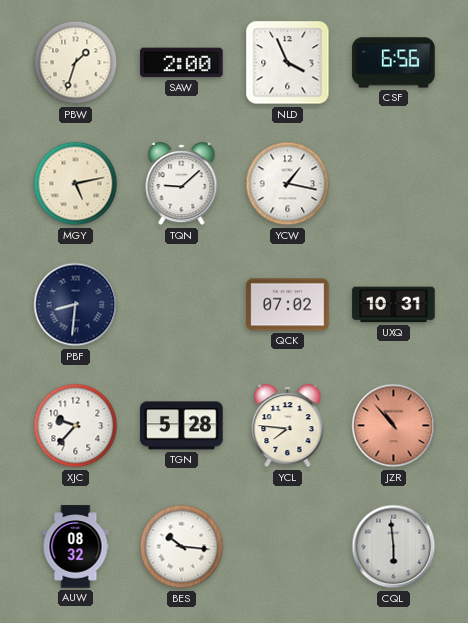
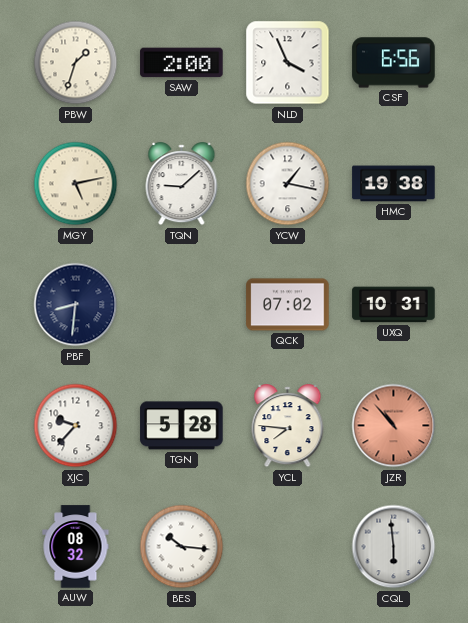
HMC: none -> 19:38 (394, 184)
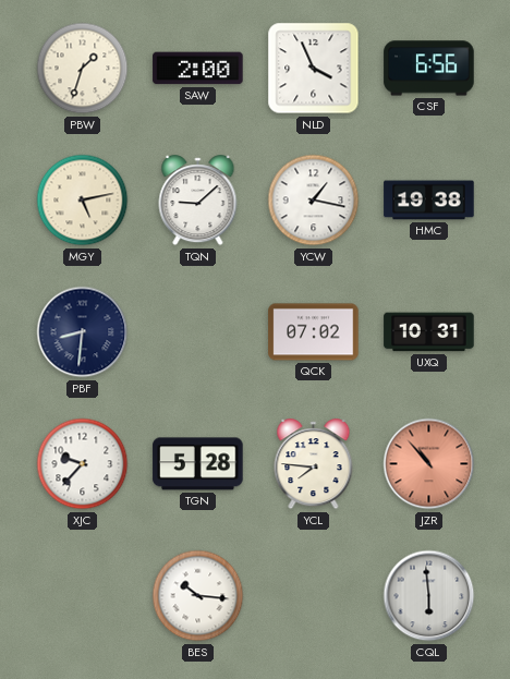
AUW: 08:32 -> none (76, 547)
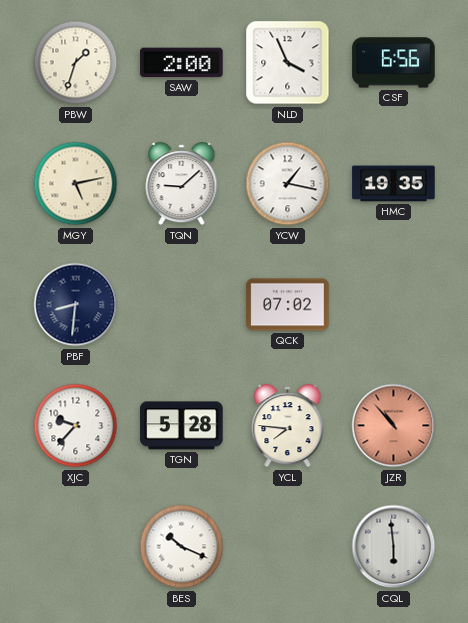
HMC: 19:38 -> 19:35 (394, 184)
UXQ: 10:31 -> none (429, 332)
BES: 10:16 -> 10:19 (182, 547)
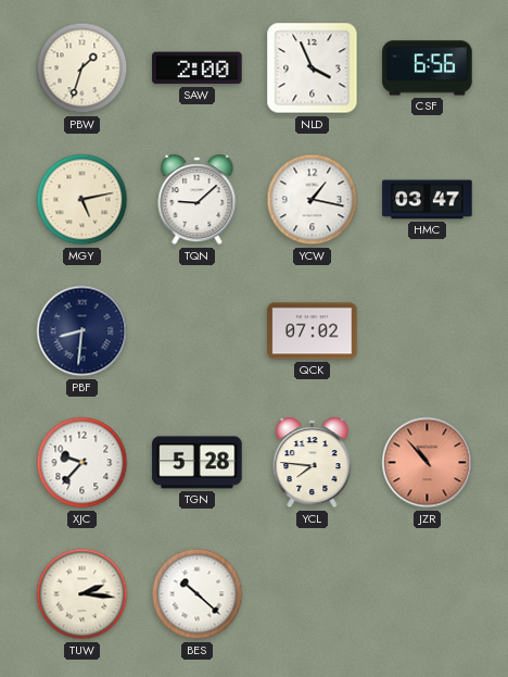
HMC: 19:35 -> 03:47 (428, 200)
TUW: none -> 2:16 (82, 594)
BES: 10:19 -> 10:22 (198, 594)
CQL: 5:59 -> none (394, 547)
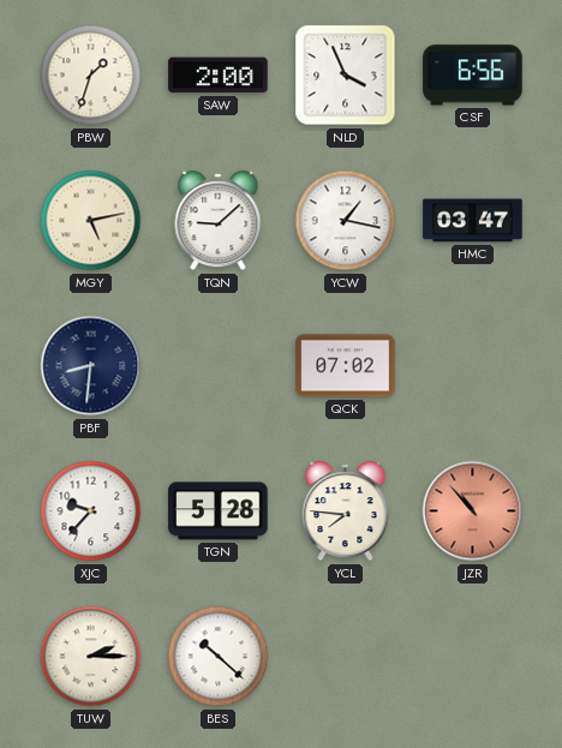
TUW: 2:16 -> 2:15 (91, 657)
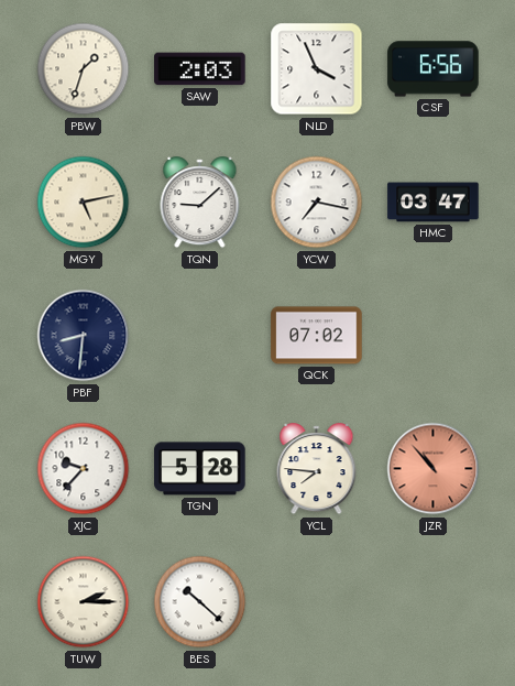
SAW: 2:00 -> 2:03 (200, 69)
YCW: 1:17 -> 7:17 (317, 203)
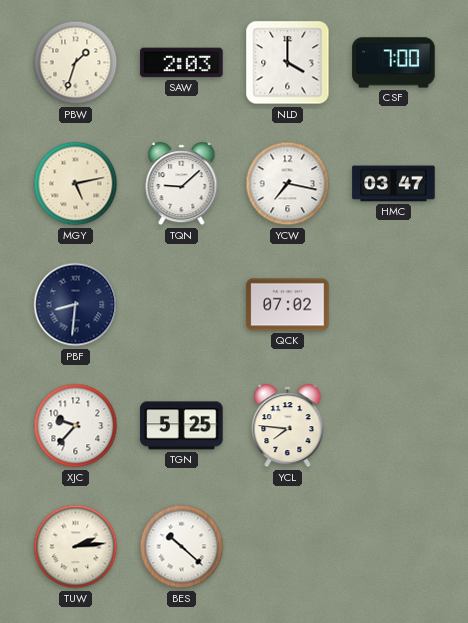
NLD: 3:56 -> 4:00 (288, 63)
CSF: 6:56 -> 7:00 (394, 63)
TGN: 5:28 -> 5:25 (182, 426)
JZR: 10:53 -> none (434, 469)
TUW: 2:15 -> 2:14 (76, 547)
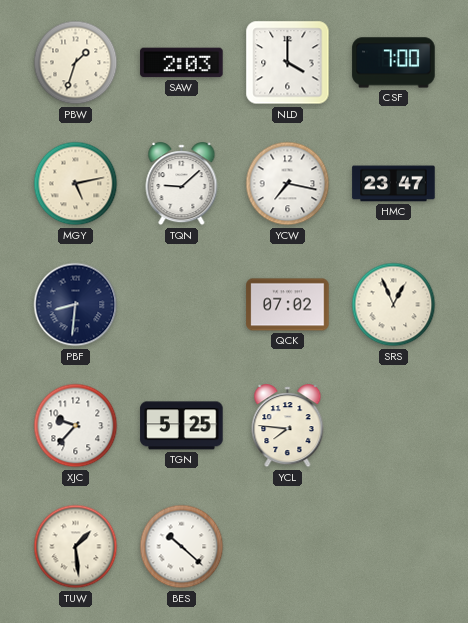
HMC: 03:47 -> 23:47 (394, 184)
SRS: none -> 12:56 (394, 305)
TUW: 2:14 -> 1:29 (76, 547)
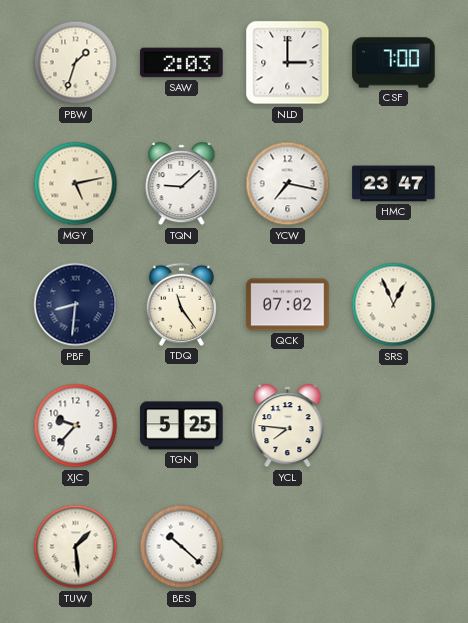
NLD: 4:00 -> 3:00 (288, 63)
TDQ: none -> 11:24 (181, 304)
